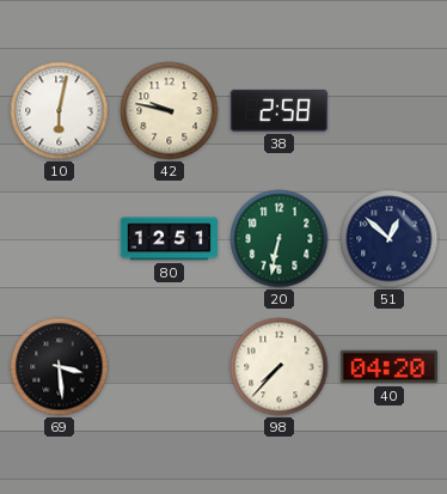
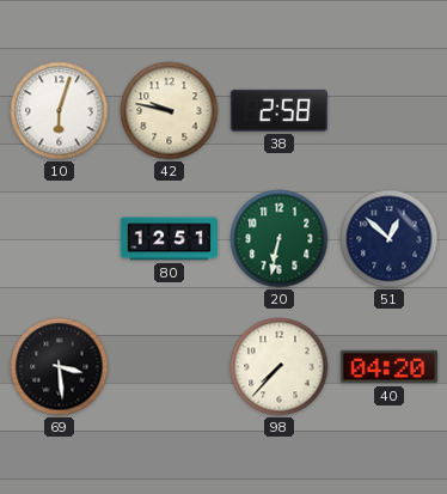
10: 6:02 -> 6:03 (60, 111)
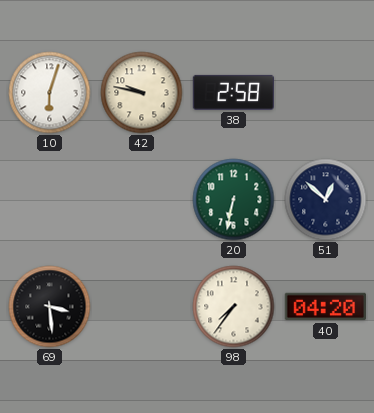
80: 12:51 -> none (170, 239)
98: 7:37 -> 7:36 (234, 307)
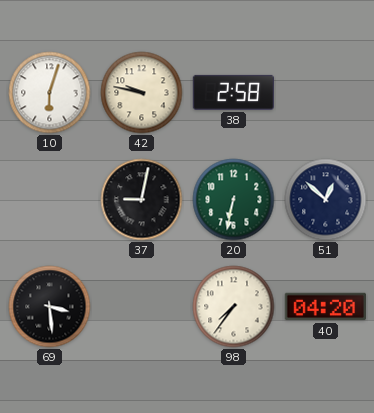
37: none -> 9:02 (142, 200)
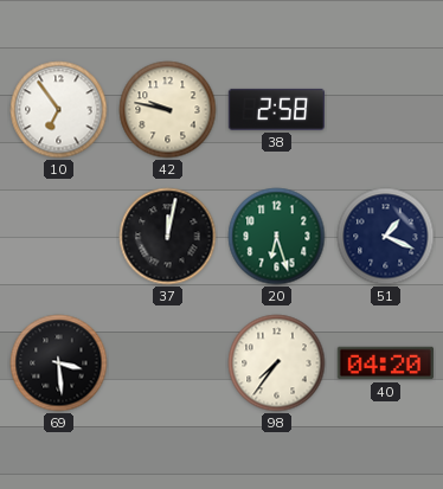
10: 6:03 -> 6:54 (59, 110)
37: 9:02 -> 12:02 (168, 237)
20: 6:32 -> 6:27 (277, 237)
51: 12:52 -> 1:19 (386, 237)
